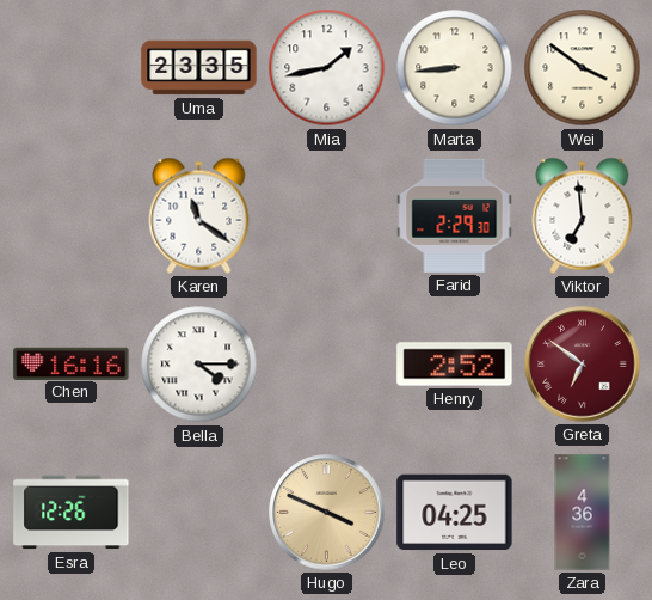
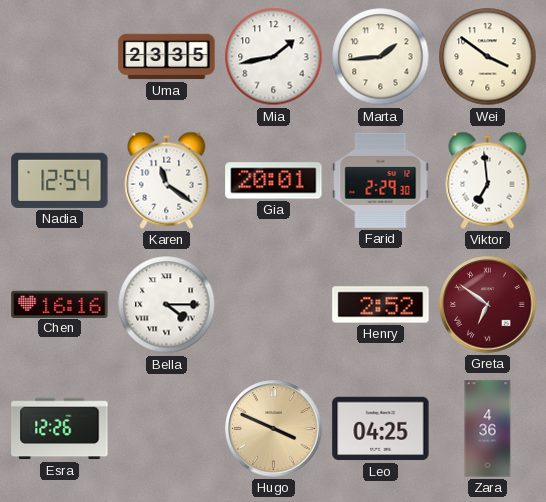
Marta: 8:44 -> 1:44 (381, 57)
Nadia: none -> 12:54 (60, 180)
Gia: none -> 20:01 (274, 181)
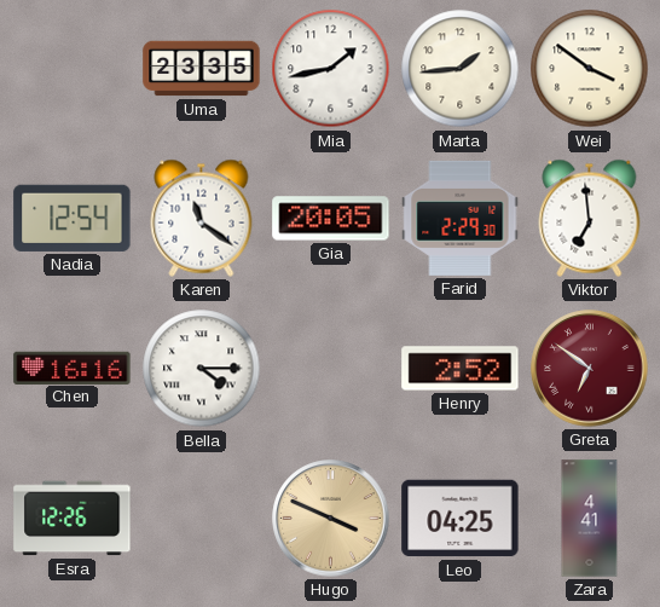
Gia: 20:01 -> 20:05 (331, 219)
Zara: 4:36 -> 4:41 (590, 519)
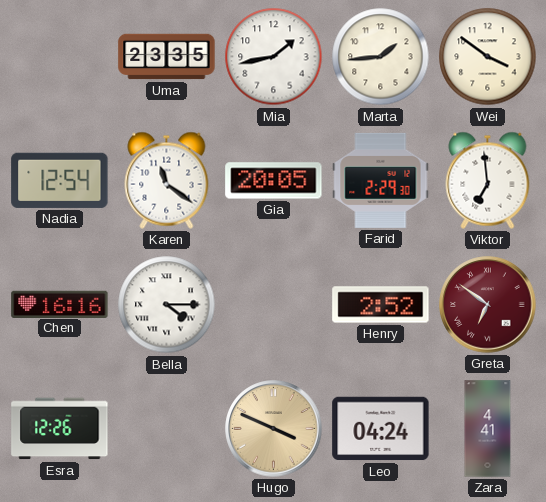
Leo: 04:25 -> 04:24 (381, 429)
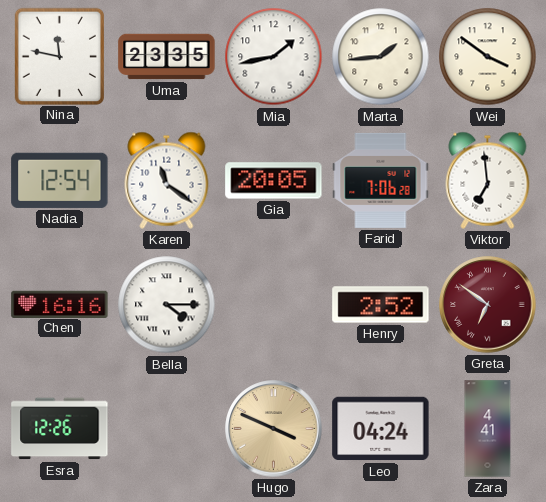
Nina: none -> 11:47 (59, 56)
Farid: 2:29 -> 7:06 (381, 180)
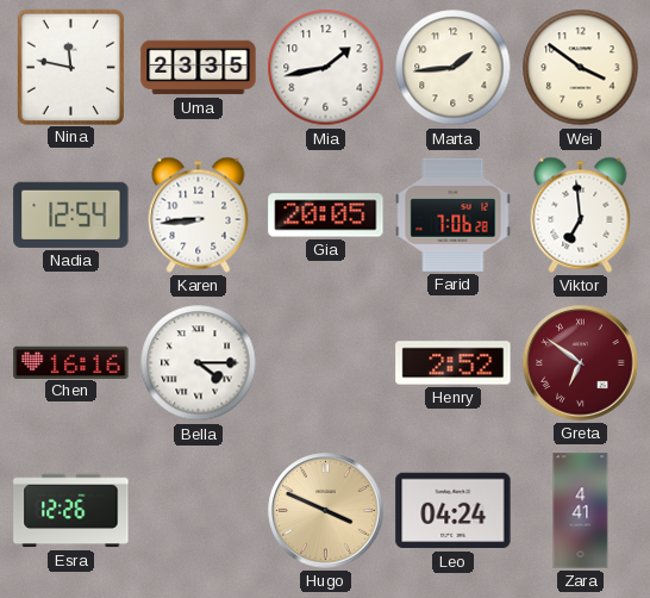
Karen: 11:21 -> 8:44 (199, 214)
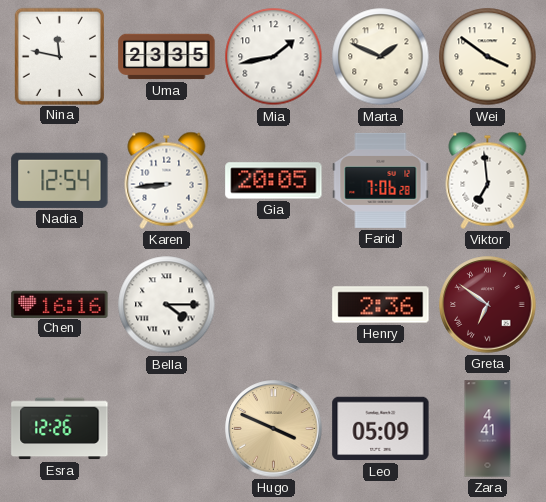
Marta: 1:44 -> 1:49 (381, 57)
Henry: 2:52 -> 2:36 (381, 305)
Leo: 04:24 -> 05:09 (381, 429)
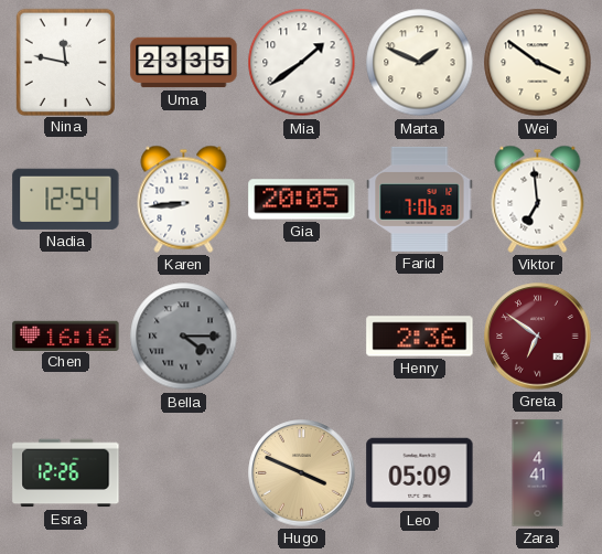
Mia: 1:43 -> 1:39 (302, 63)
Bella dial: white -> grey (184, 337)
